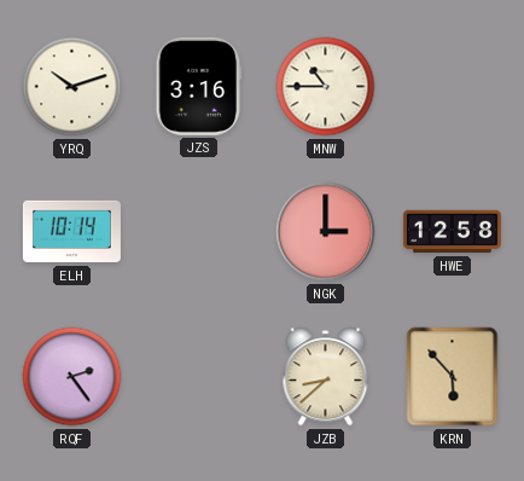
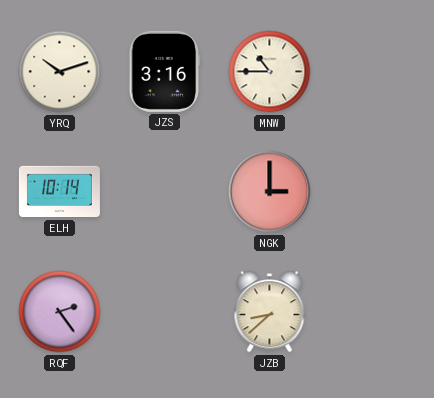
HWE: 12:58 -> none (452, 232)
KRN: 5:53 -> none (453, 377)
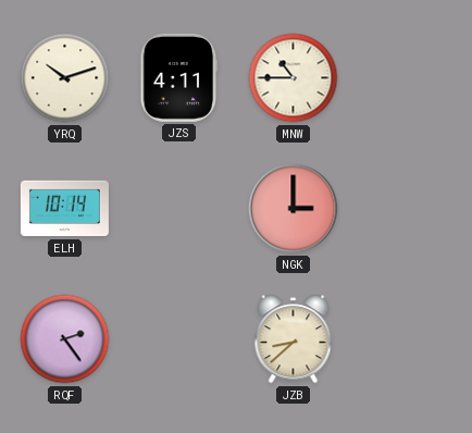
JZS: 3:16 -> 4:11 (179, 77)
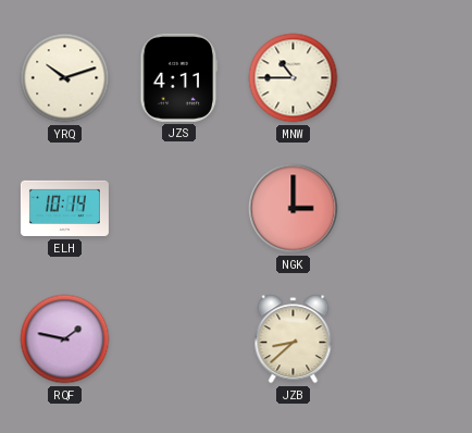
RQF: 2:24 -> 1:47 (65, 339)
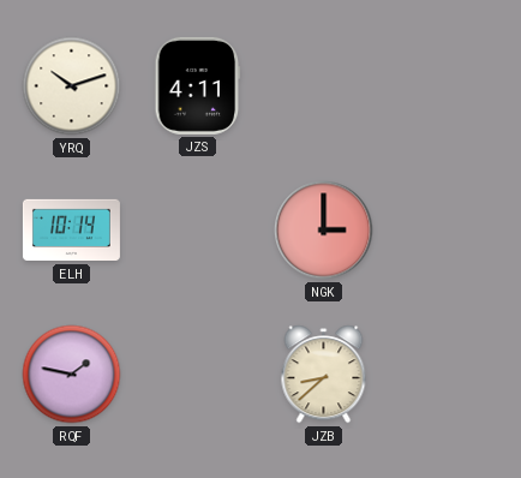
MNW: 10:45 -> none (294, 78)
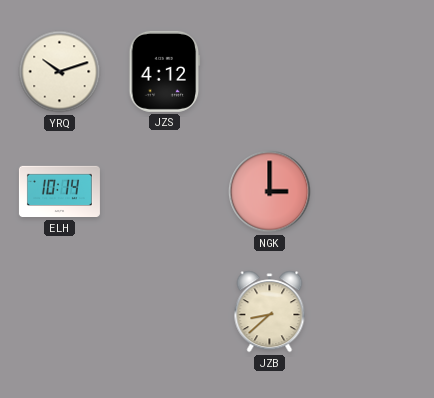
JZS: 4:11 -> 4:12 (165, 71)
RQF: 1:47 -> none (72, 375)
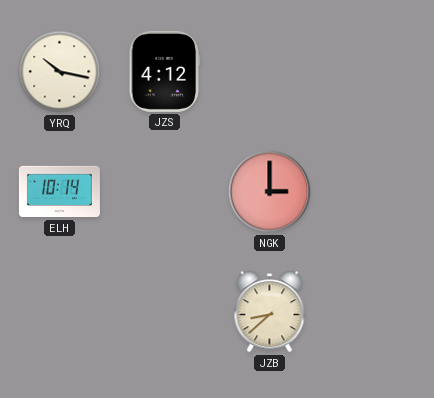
YRQ: 10:12 -> 10:17 (60, 72)
